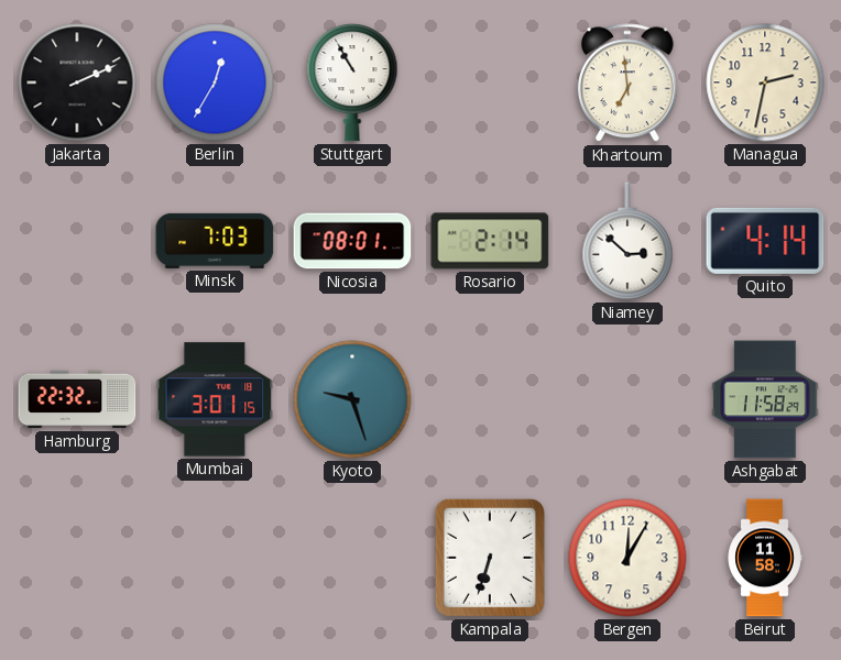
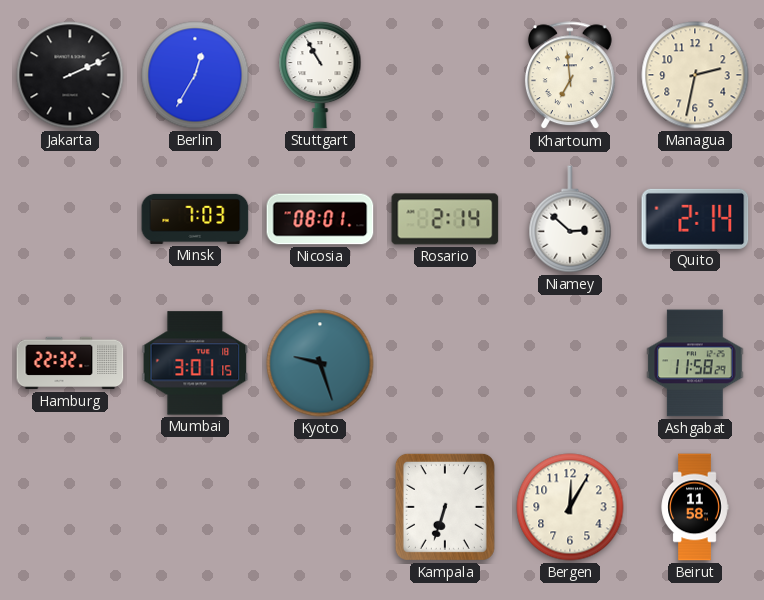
Quito: 4:14 -> 2:14 (695, 219)
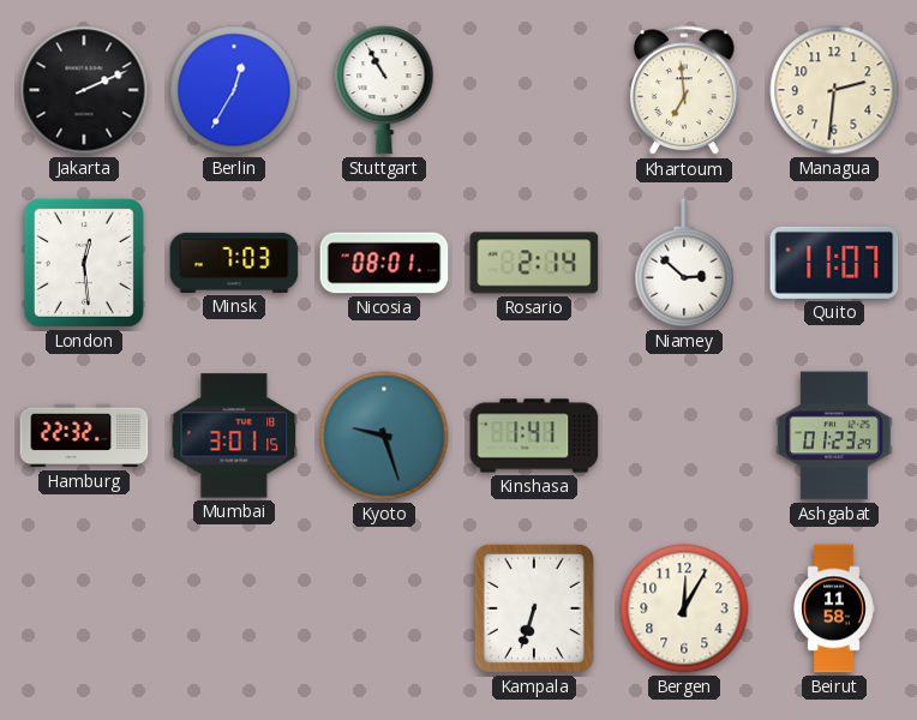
Managua: 2:32 -> 2:31 (834, 90)
London: none -> 12:29 (84, 263)
Quito: 2:14 -> 11:07 (834, 263)
Kinshasa: none -> 1:41 (534, 436)
Ashgabat: 11:58 -> 01:23 (834, 436)
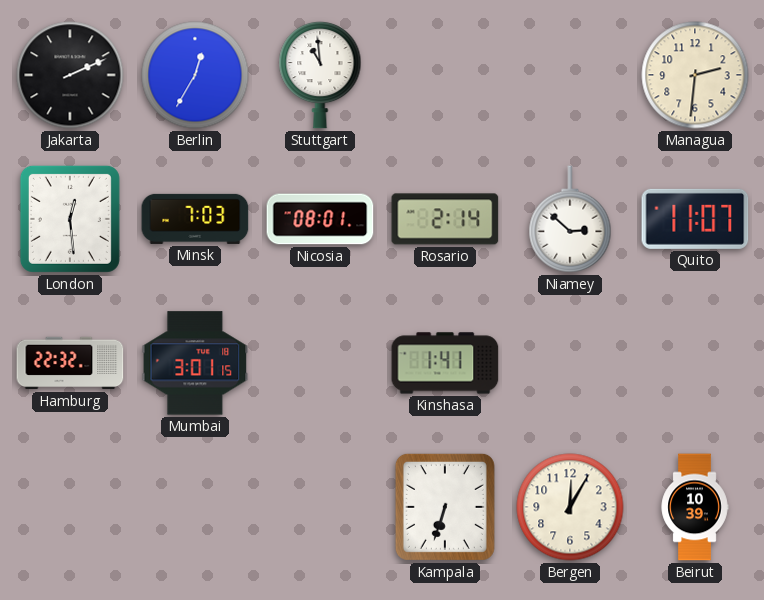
Stuttgart: 10:55 -> 10:59 (320, 75)
Khartoum: 6:59 -> none (684, 91)
Kyoto: 9:27 -> none (384, 436)
Ashgabat: 01:23 -> none (834, 436)
Beirut: 11:58 -> 10:39 (695, 507)
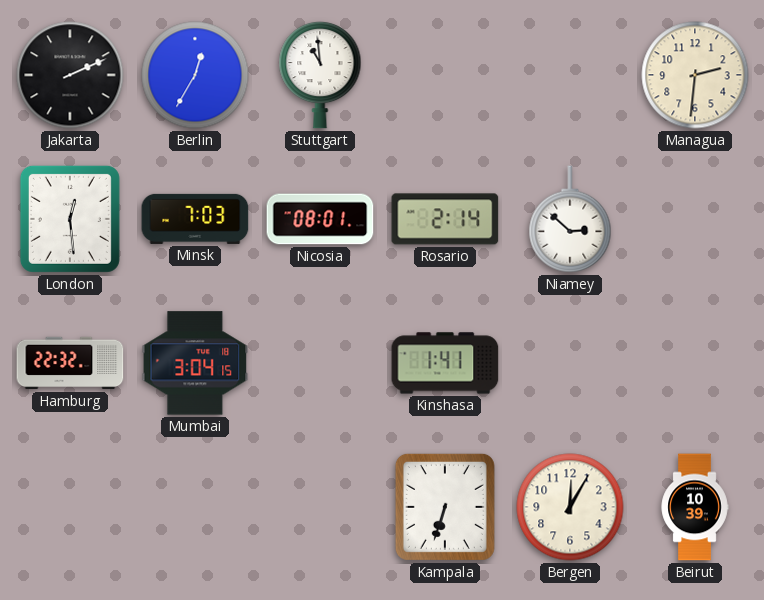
Quito: 11:07 -> none (695, 219)
Mumbai: 3:01 -> 3:04 (195, 363)
